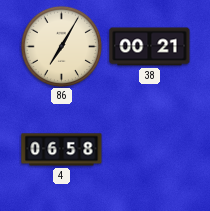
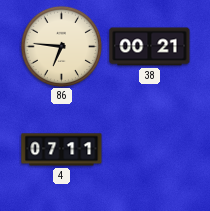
86: 7:05 -> 6:46 (61, 46)
4: 06:58 -> 07:11 (62, 150)
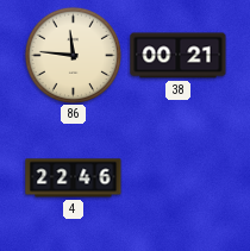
86: 6:46 -> 11:46 (73, 55)
4: 07:11 -> 22:46 (74, 178)
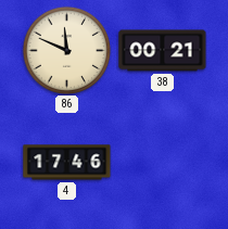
86: 11:46 -> 11:49 (66, 50)
4: 22:46 -> 17:46 (67, 163)
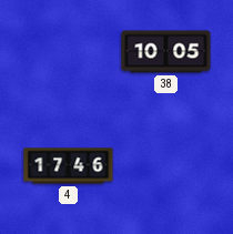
86: 11:49 -> none (66, 50)
38: 00:21 -> 10:05 (166, 52)
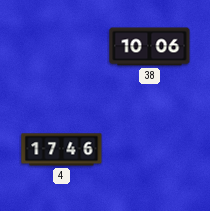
38: 10:05 -> 10:06 (150, 47)
